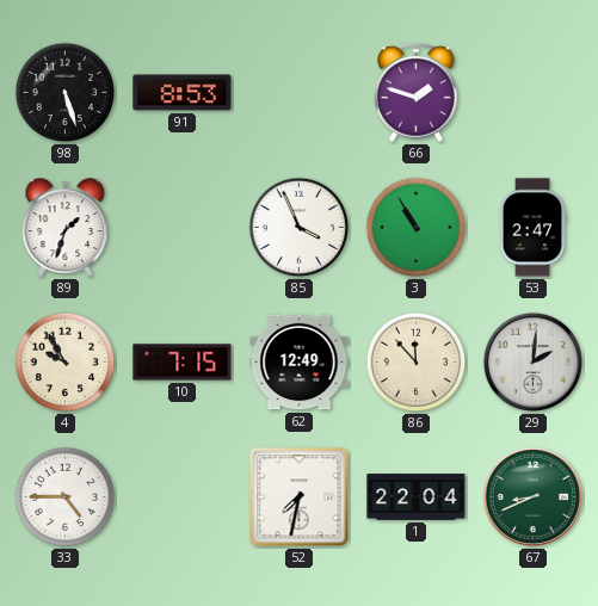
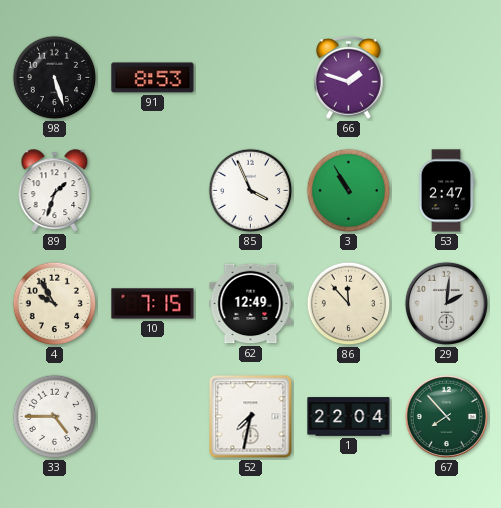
67: 8:41 -> 7:53 (446, 416)
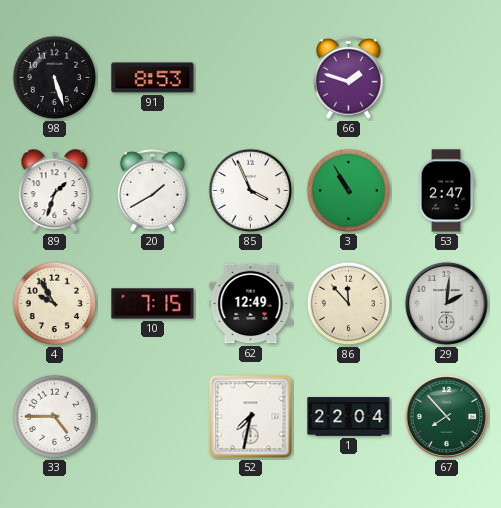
20: none -> 1:40 (153, 191)
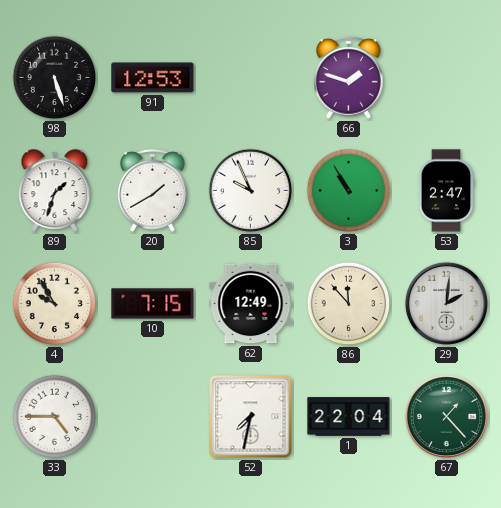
91: 8:53 -> 12:53 (153, 78)
85: 3:56 -> 9:56 (251, 191)
67: 7:53 -> 1:23 (446, 416)
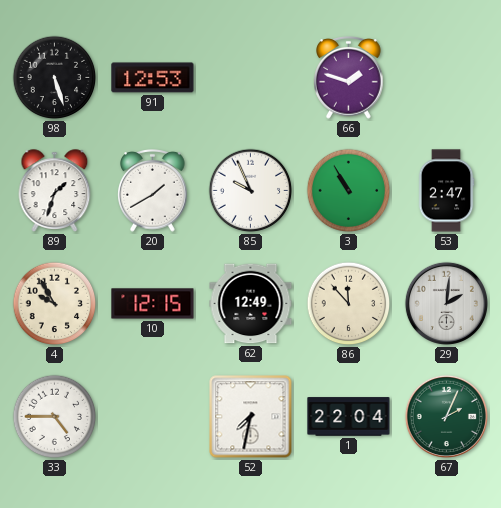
10: 7:15 -> 12:15 (153, 304)
67: 1:23 -> 2:04 (446, 416)
